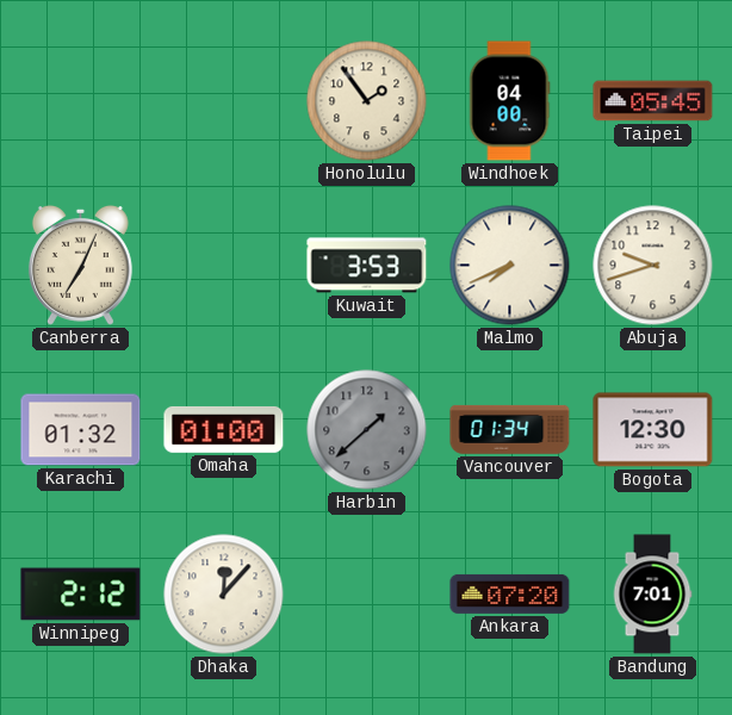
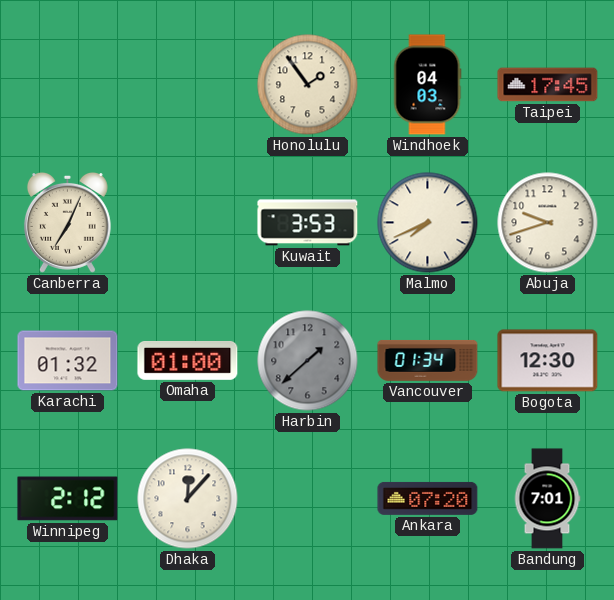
Windhoek: 04:00 -> 04:03 (427, 85)
Taipei: 05:45 -> 17:45 (548, 85)
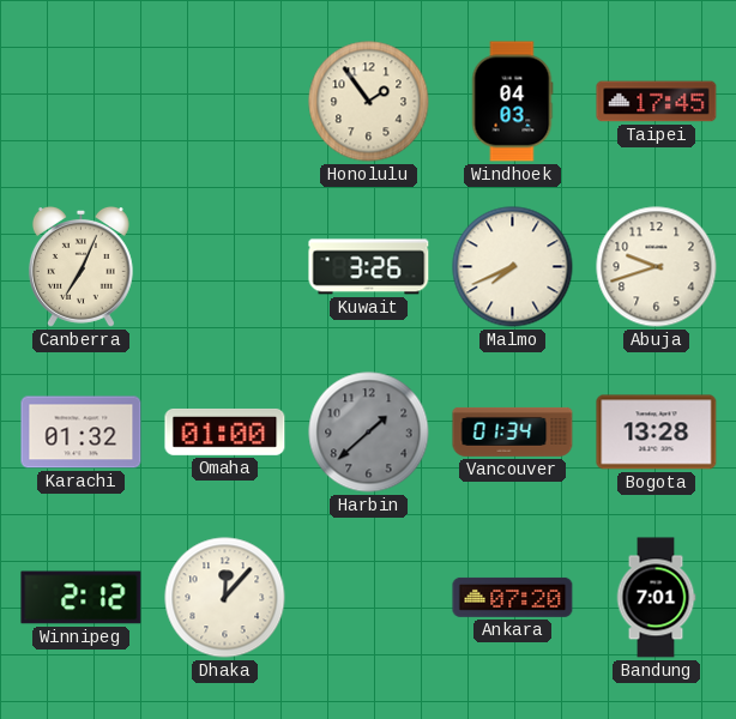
Kuwait: 3:53 -> 3:26 (369, 267)
Bogota: 12:30 -> 13:28 (657, 433)
